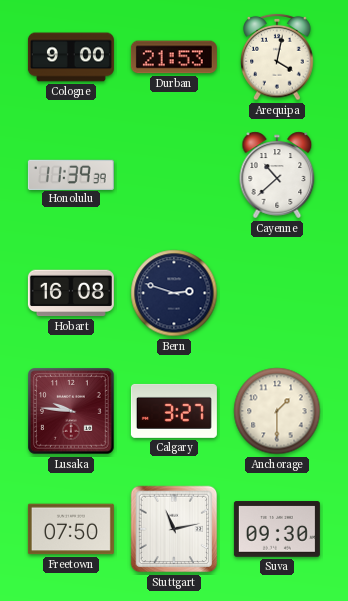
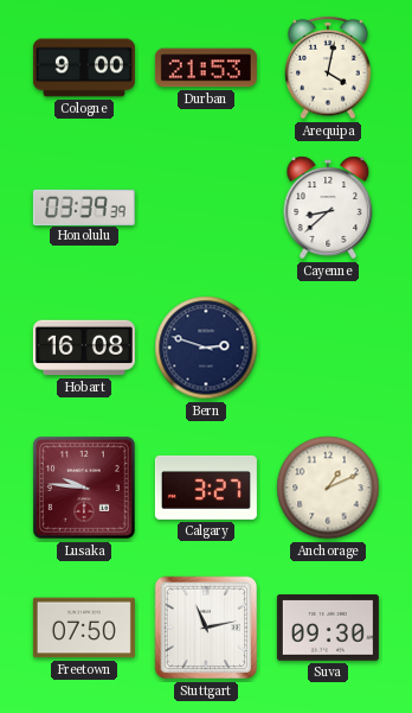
Honolulu: 11:39 -> 03:39 (84, 206)
Cayenne: 10:38 -> 8:38 (328, 208)
Anchorage: 1:30 -> 1:11 (328, 488)
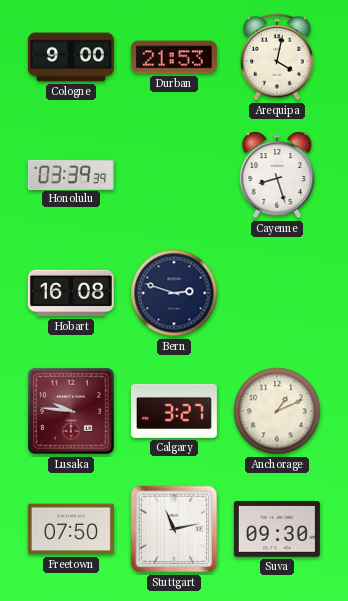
Cayenne: 8:38 -> 8:27 (277, 175)
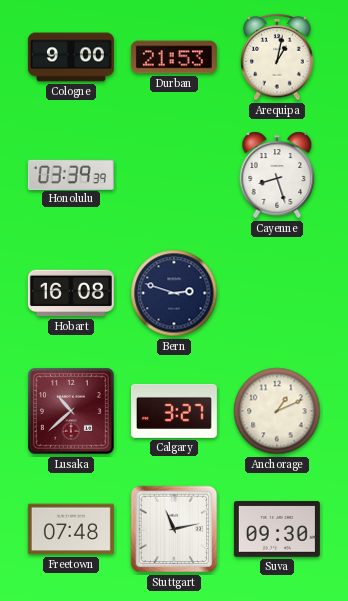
Arequipa: 4:02 -> 1:02 (277, 57)
Lusaka: 9:46 -> 10:38 (72, 412)
Freetown: 07:50 -> 07:48 (71, 529)
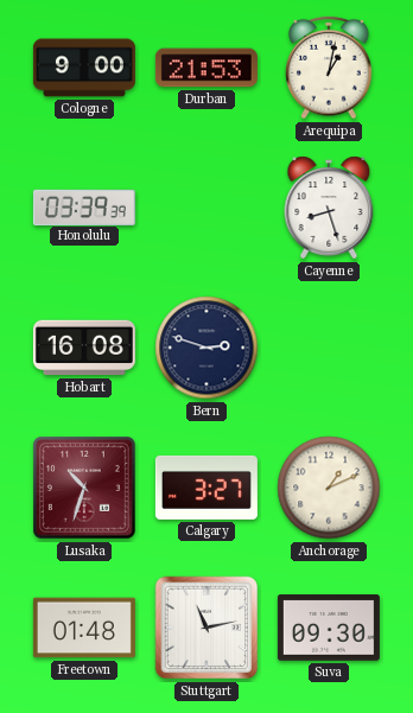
Lusaka: 10:38 -> 10:33 (85, 489)
Freetown: 07:48 -> 01:48 (84, 628)
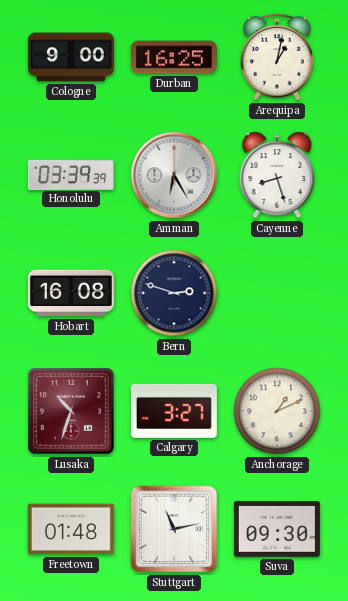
Durban: 21:53 -> 16:25 (174, 57)
Amman: none -> 6:25 (174, 175)
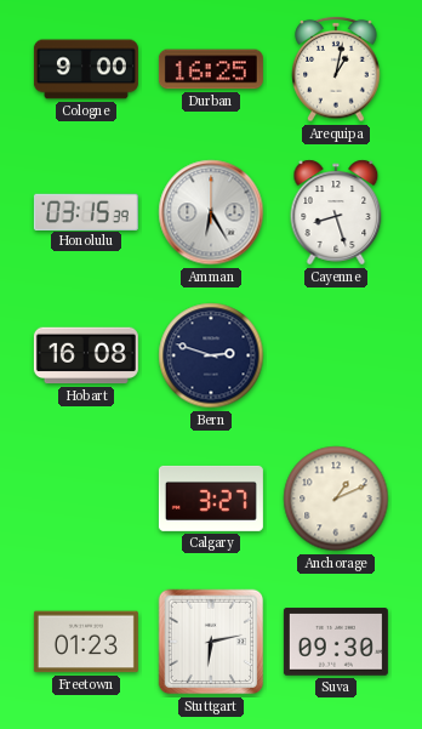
Honolulu: 03:39 -> 03:15 (86, 211)
Lusaka: 10:33 -> none (72, 412)
Freetown: 01:48 -> 01:23 (86, 642)
Stuttgart: 11:13 -> 6:13 (211, 642)
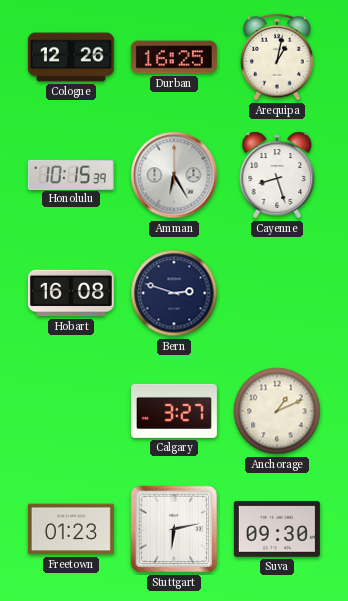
Cologne: 9:00 -> 12:26 (71, 57)
Honolulu: 03:15 -> 10:15 (71, 174)
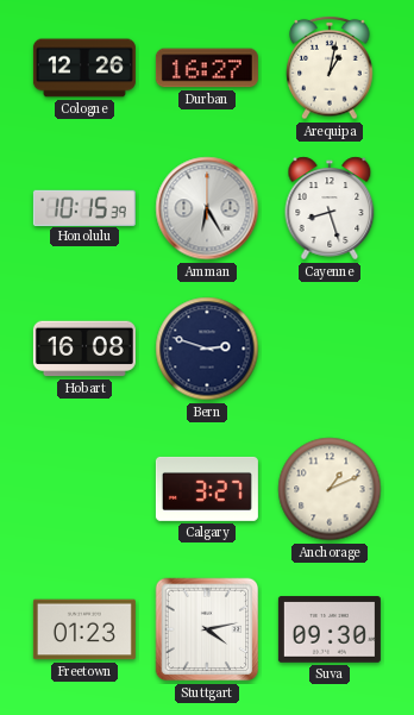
Durban: 16:25 -> 16:27 (207, 68)
Stuttgart: 6:13 -> 4:13 (207, 629)
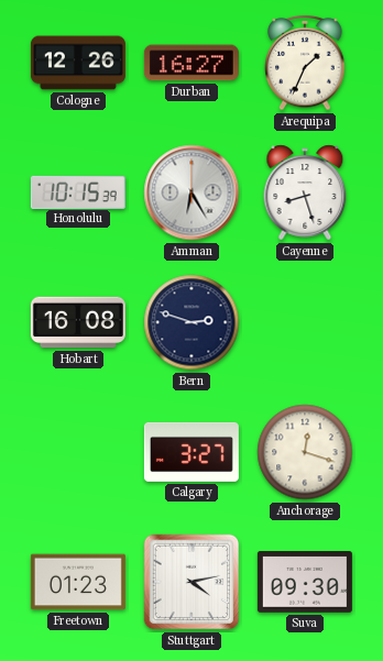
Arequipa: 1:02 -> 1:34 (305, 63)
Anchorage: 1:11 -> 12:18 (305, 452)
